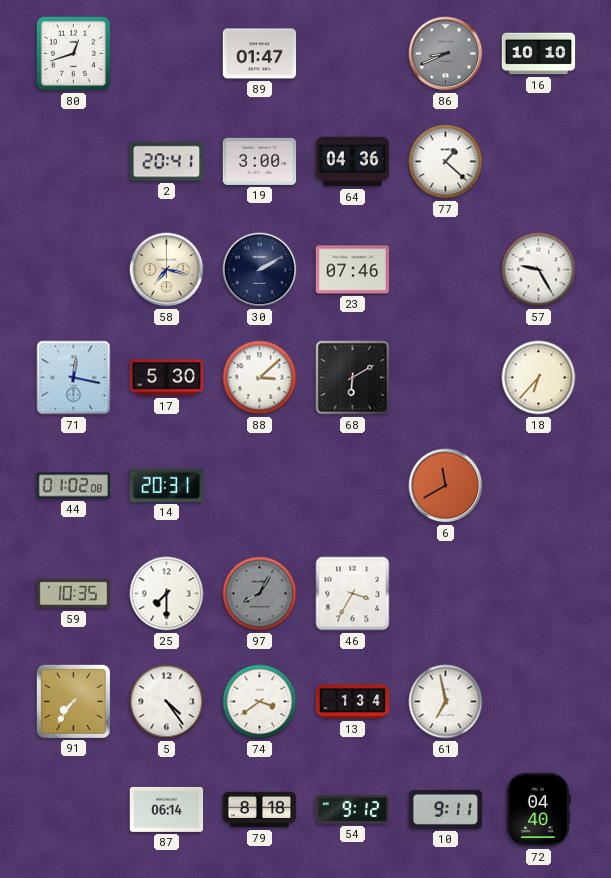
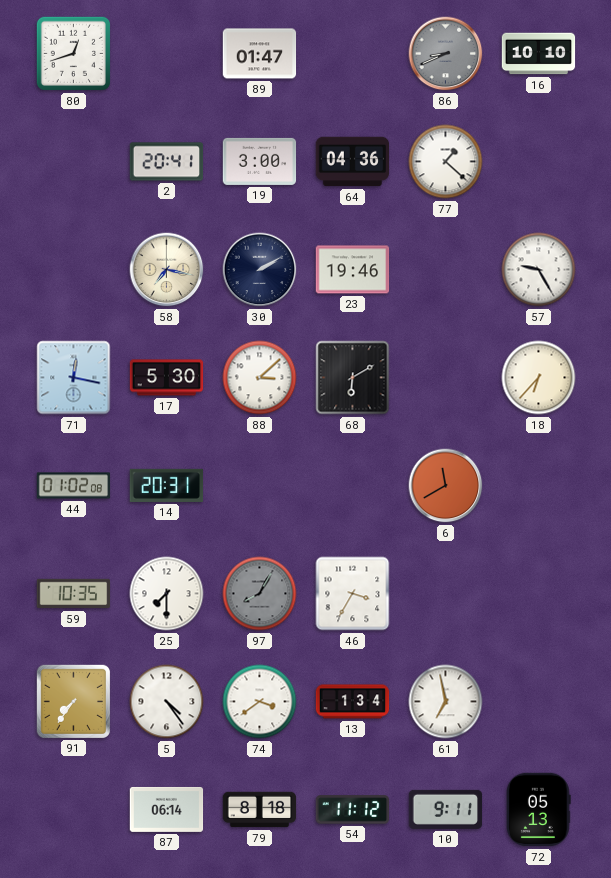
23: 07:46 -> 19:46 (353, 270)
54: 9:12 -> 11:12 (353, 810)
72: 04:40 -> 05:13 (539, 810)
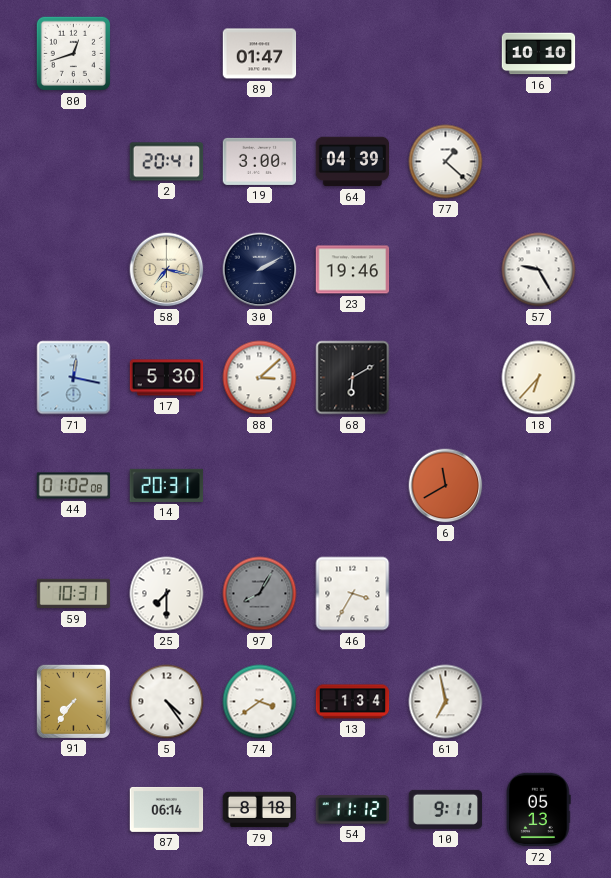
86: 8:41 -> none (446, 54)
64: 04:36 -> 04:39 (353, 162)
59: 10:35 -> 10:31 (74, 594)
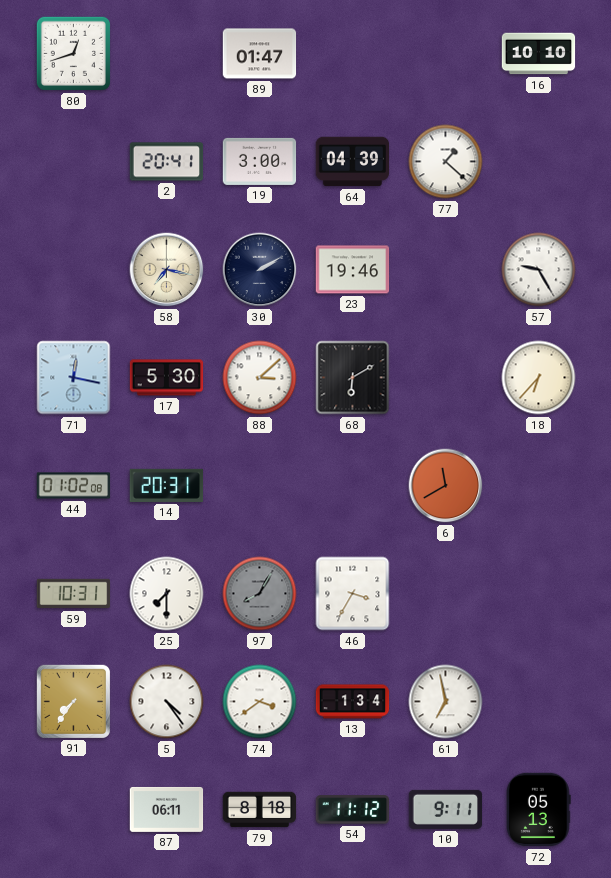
87: 06:14 -> 06:11 (167, 809)
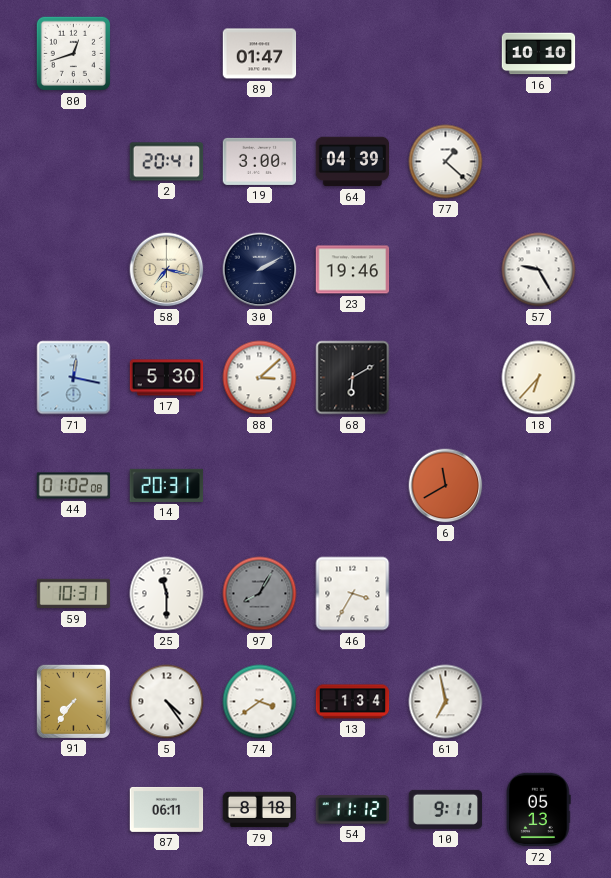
25: 7:30 -> 11:30 (167, 594)
